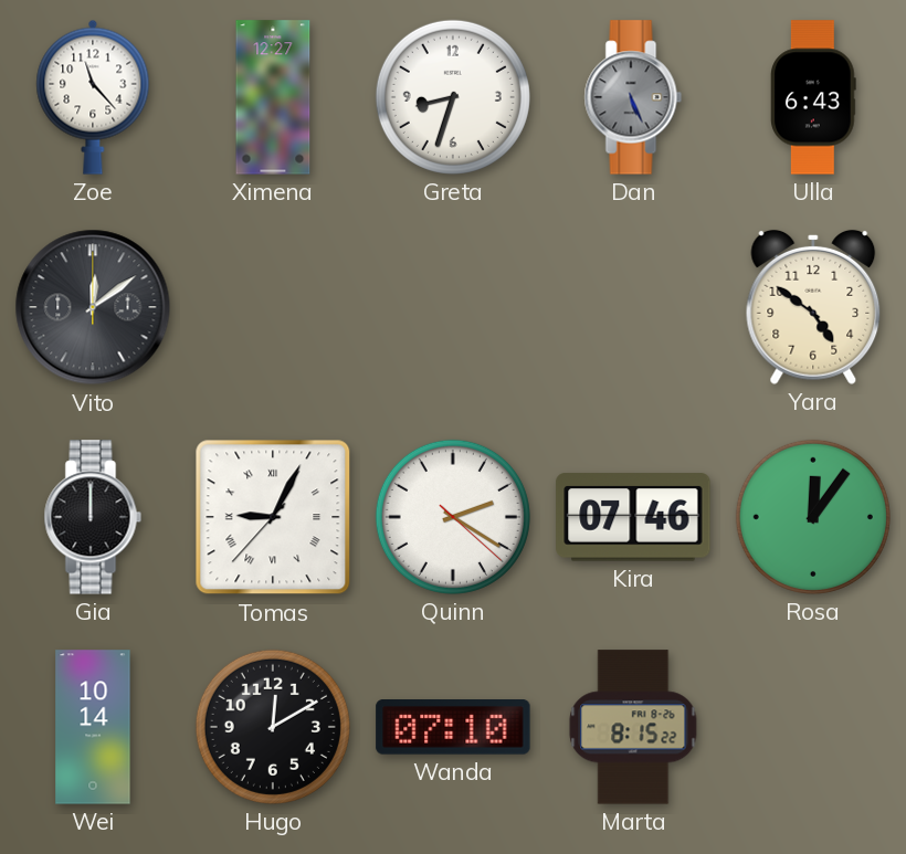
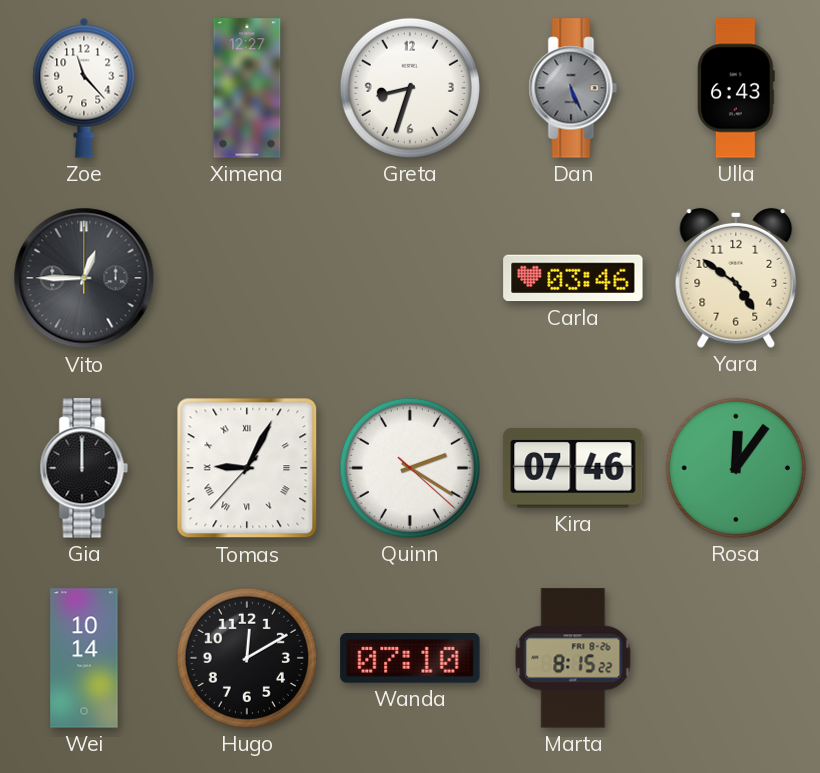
Vito: 12:09 -> 12:45 (84, 278)
Carla: none -> 03:46 (573, 278)
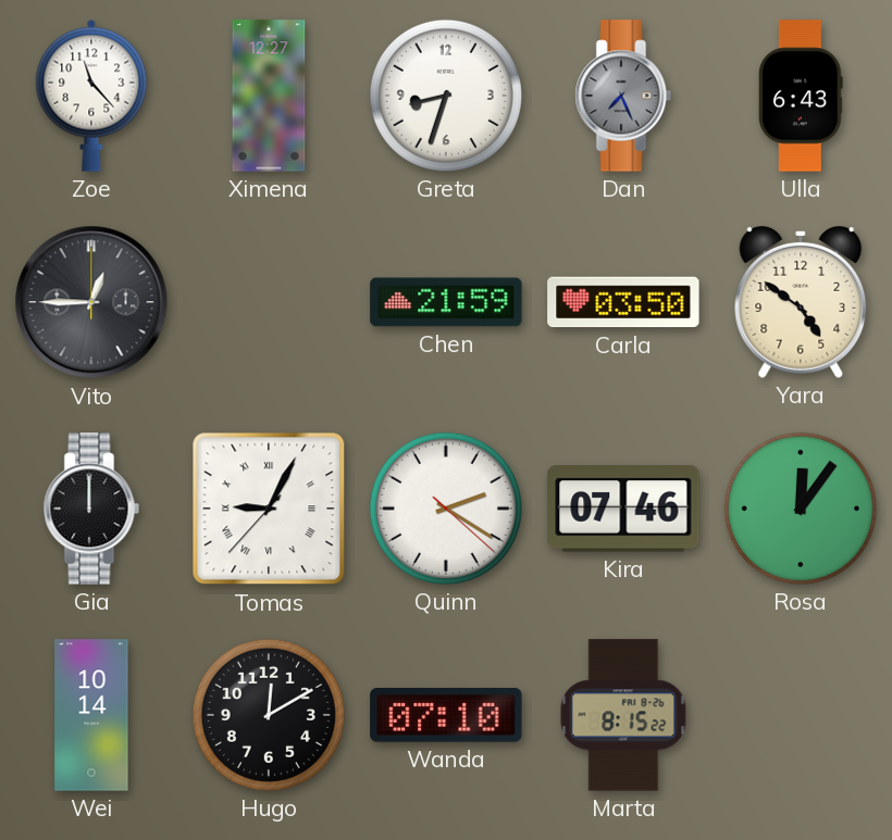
Dan: 5:26 -> 7:26 (623, 96)
Chen: none -> 21:59 (446, 302)
Carla: 03:46 -> 03:50 (623, 302)
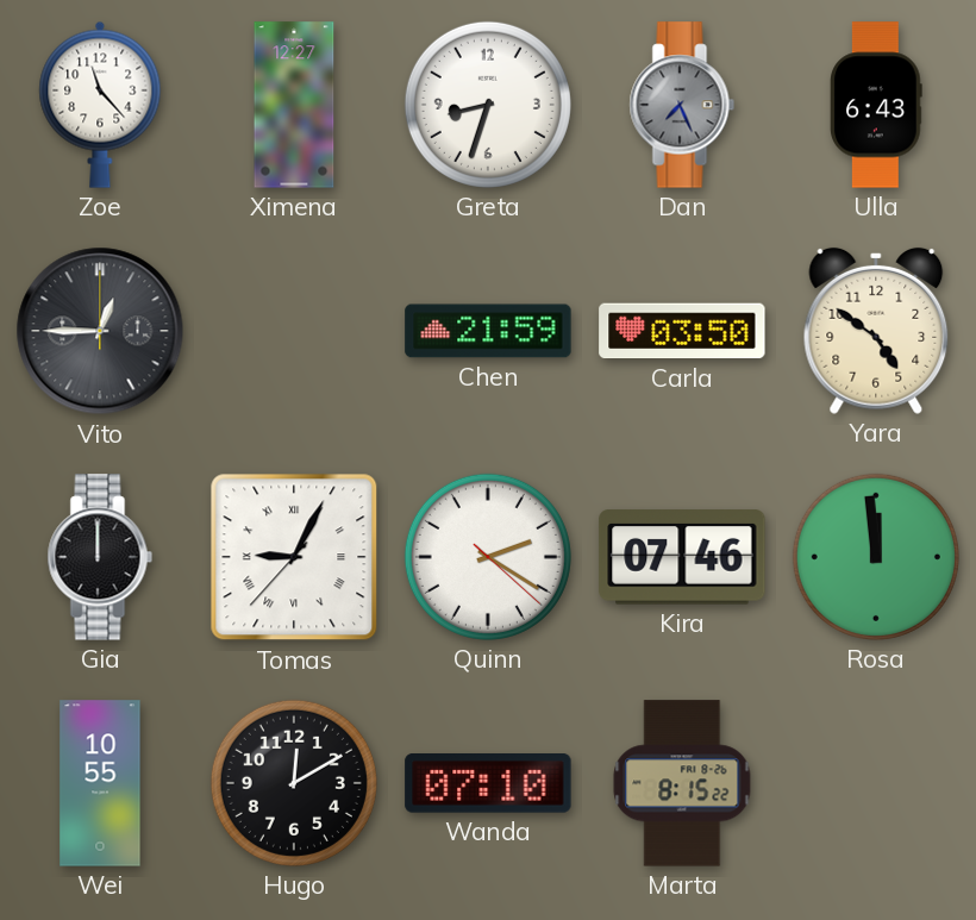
Rosa: 12:06 -> 11:59 (876, 557)
Wei: 10:14 -> 10:55 (100, 783)
